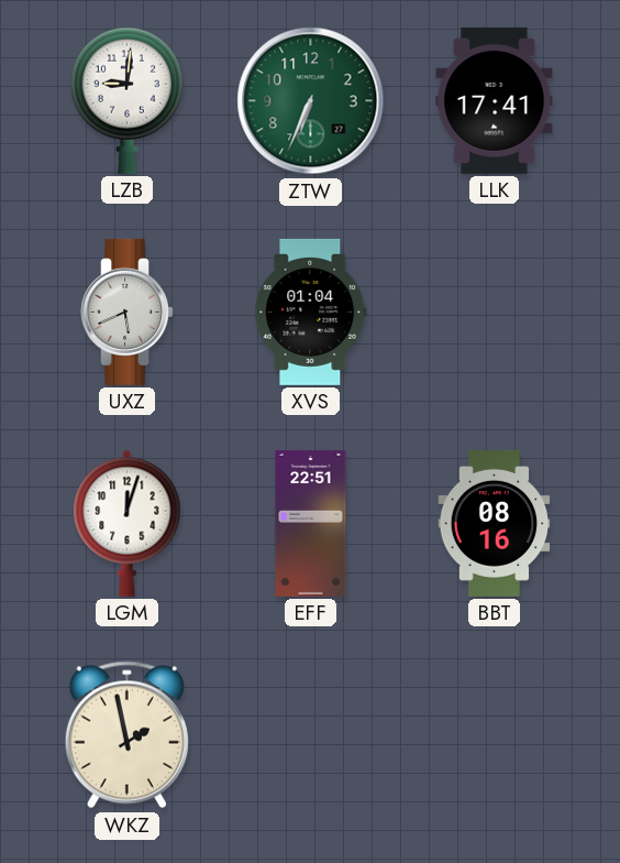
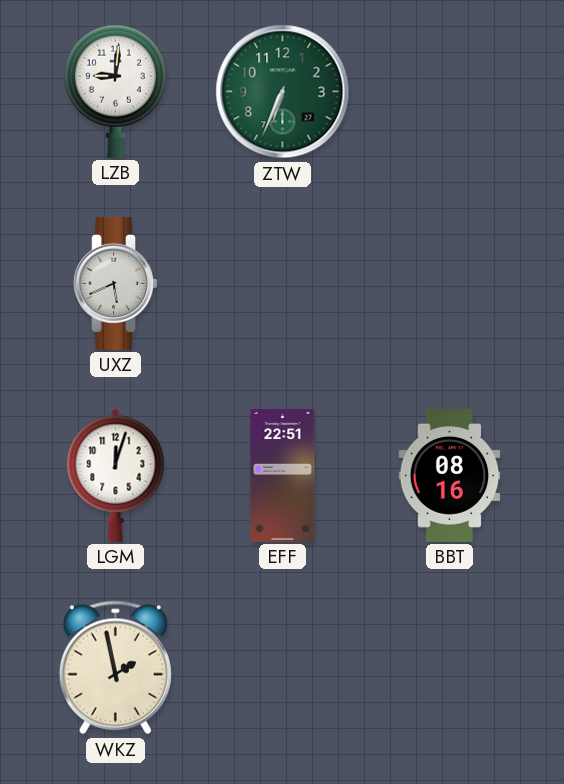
LLK: 17:41 -> none (495, 100)
XVS: 01:04 -> none (311, 312)
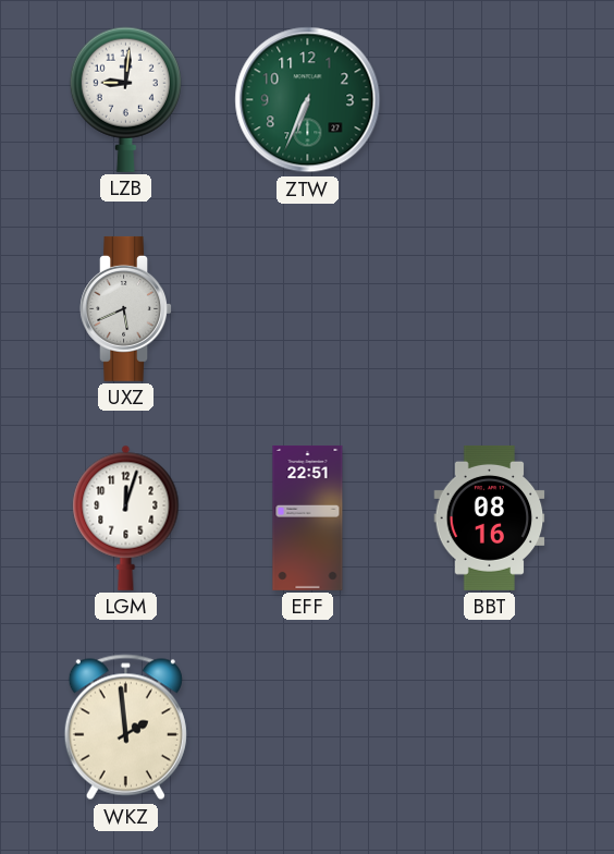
WKZ: 1:58 -> 1:59 (125, 728)
